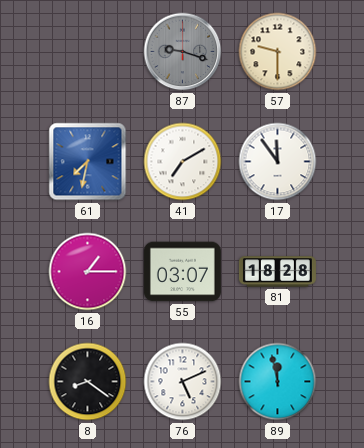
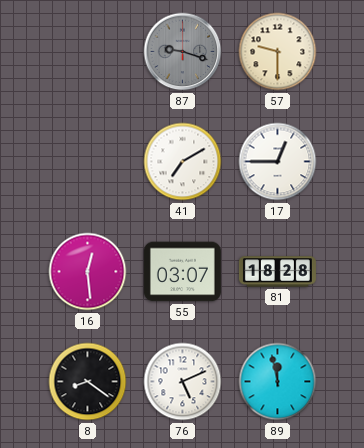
61: 7:32 -> none (88, 162)
17: 11:54 -> 12:45 (278, 162)
16: 1:15 -> 12:29 (88, 272)
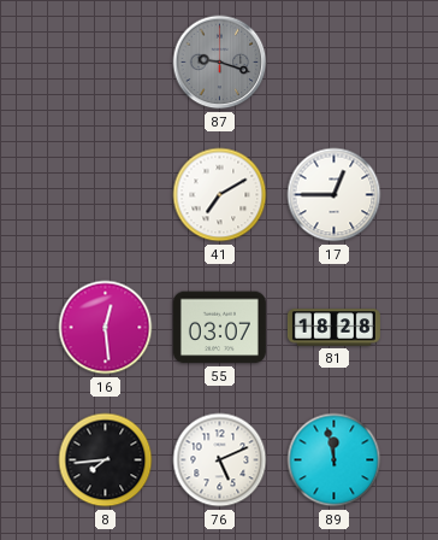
57: 9:30 -> none (278, 52)
8: 8:21 -> 7:44 (106, 460)
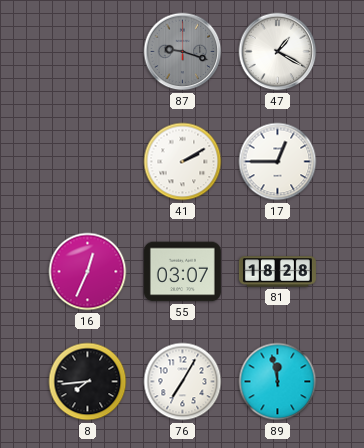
47: none -> 1:20 (278, 52)
41: 7:10 -> 2:10 (183, 162)
16: 12:29 -> 12:34 (88, 272)
76: 5:11 -> 7:05 (183, 382)
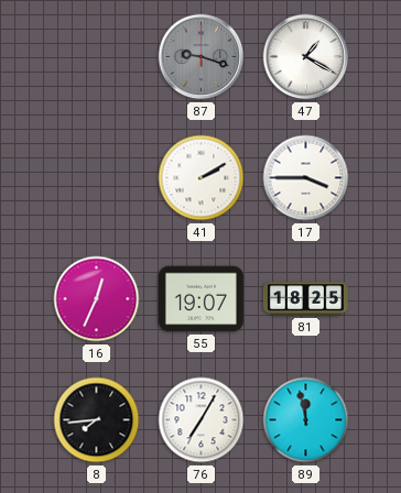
17: 12:45 -> 3:45 (306, 178)
55: 03:07 -> 19:07 (201, 299)
81: 18:28 -> 18:25 (305, 299)
